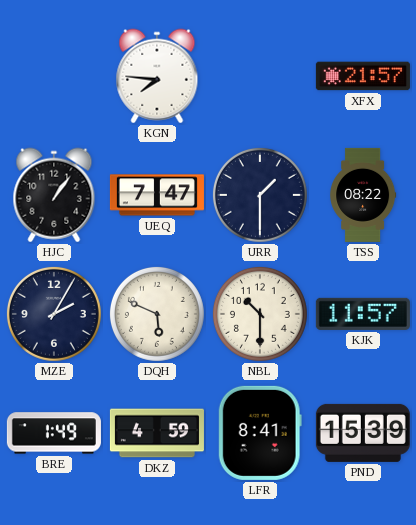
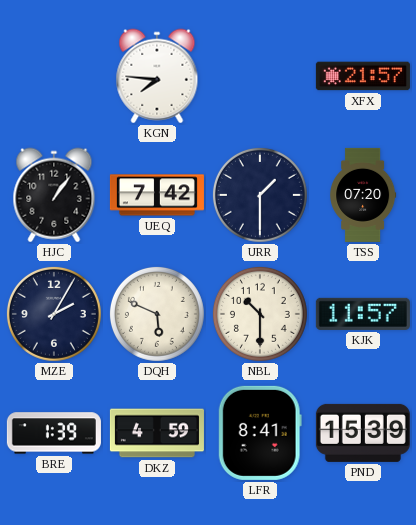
UEQ: 7:47 -> 7:42 (157, 195)
TSS: 08:22 -> 07:20 (363, 195)
BRE: 1:49 -> 1:39 (54, 433)
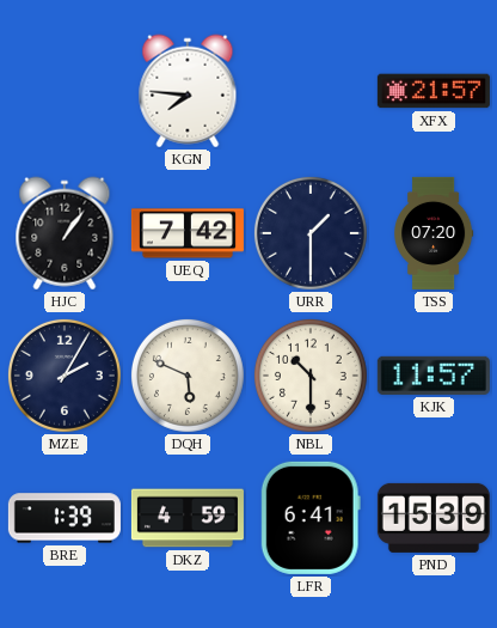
LFR: 8:41 -> 6:41 (311, 518)
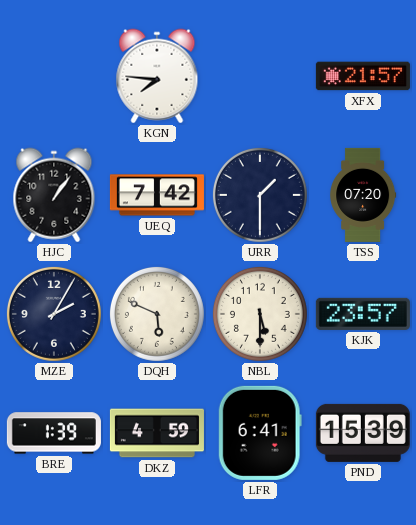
NBL: 10:30 -> 5:30 (260, 314)
KJK: 11:57 -> 23:57 (363, 314)
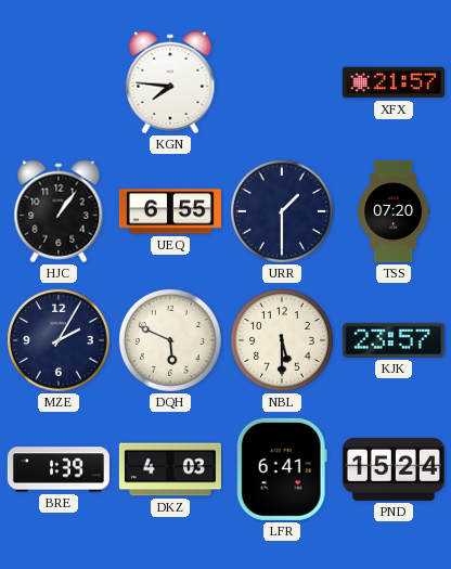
UEQ: 7:42 -> 6:55 (170, 211)
DKZ: 4:59 -> 4:03 (170, 469)
PND: 15:39 -> 15:24 (394, 469)
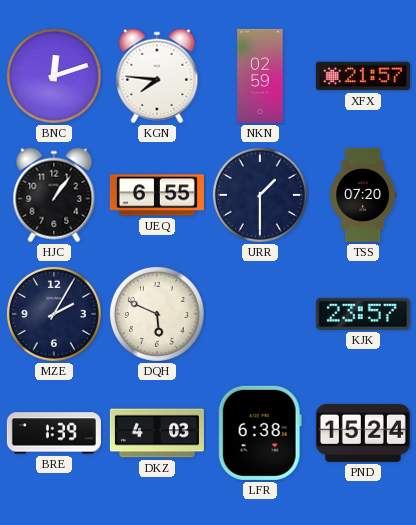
BNC: none -> 12:12 (54, 76)
NKN: none -> 02:59 (260, 76)
NBL: 5:30 -> none (282, 340)
LFR: 6:41 -> 6:38 (260, 433)
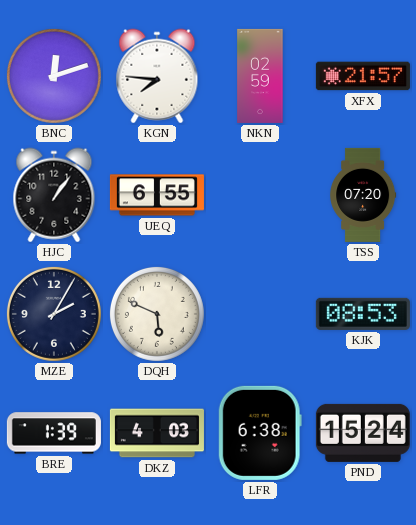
URR: 1:30 -> none (260, 195)
KJK: 23:57 -> 08:53 (363, 314)
